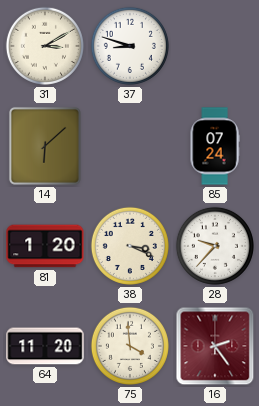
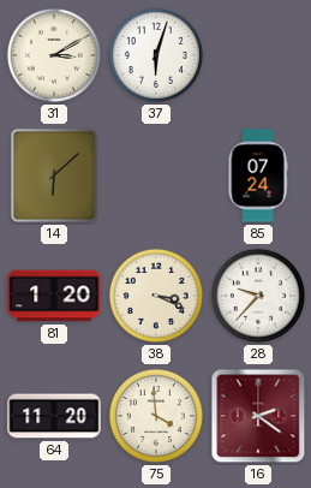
37: 8:48 -> 6:03 (156, 55)
16: 2:24 -> 2:21 (258, 416)
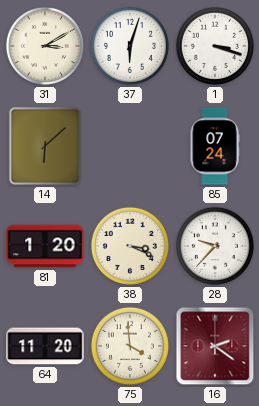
1: none -> 3:18 (215, 46)
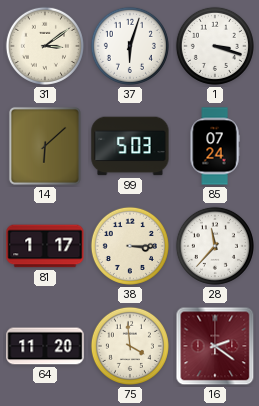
31: 3:10 -> 3:09 (45, 46)
99: none -> 5:03 (130, 146)
81: 1:20 -> 1:17 (45, 246)
38: 3:19 -> 3:15 (130, 246)
28: 9:37 -> 11:37 (215, 246)
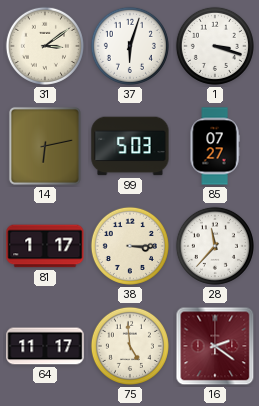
14: 6:08 -> 6:13 (45, 146)
85: 07:24 -> 07:27 (215, 146)
64: 11:20 -> 11:17 (45, 346)
75: 3:59 -> 4:59 (130, 346)
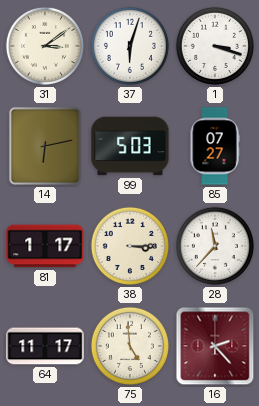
16: 2:21 -> 2:23 (215, 346)
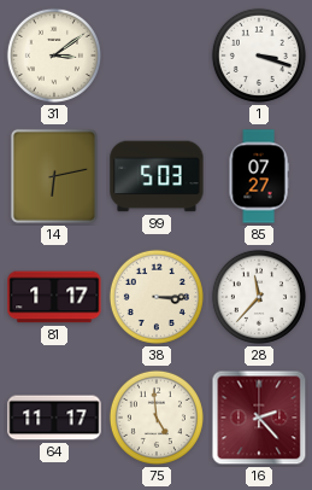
37: 6:03 -> none (130, 46)
